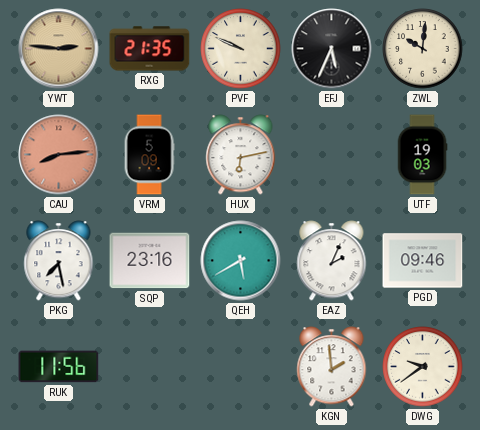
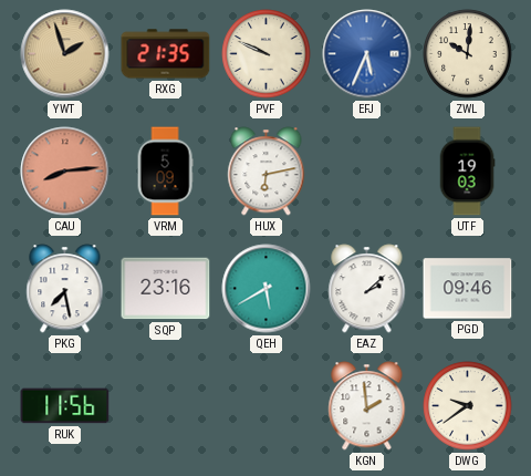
YWT: 2:46 -> 1:57 (65, 54)
EFJ dial: black -> blue (367, 54)
EAZ: 2:04 -> 2:08 (367, 289)
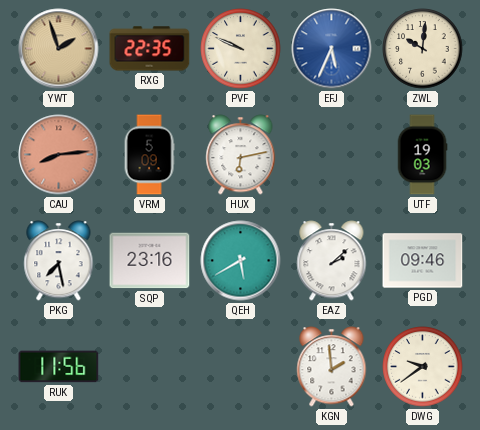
RXG: 21:35 -> 22:35 (150, 49)
